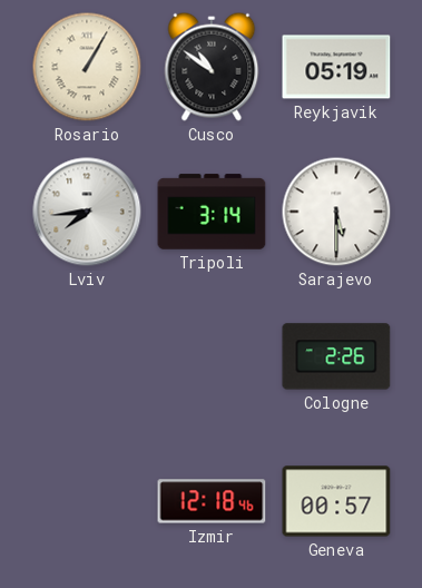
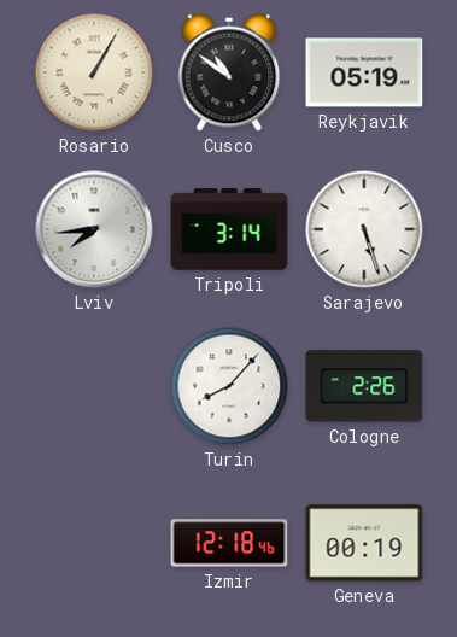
Sarajevo: 5:30 -> 5:27 (364, 229)
Turin: none -> 8:07 (229, 386)
Geneva: 00:57 -> 00:19 (364, 543)
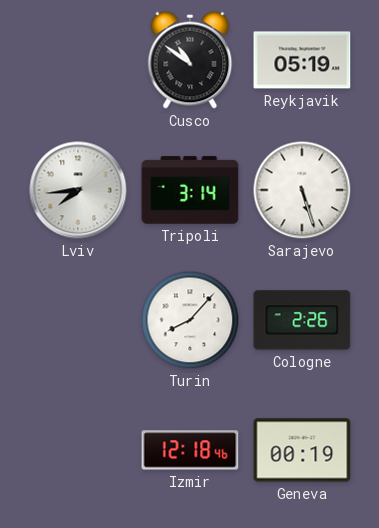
Rosario: 1:05 -> none (94, 72)
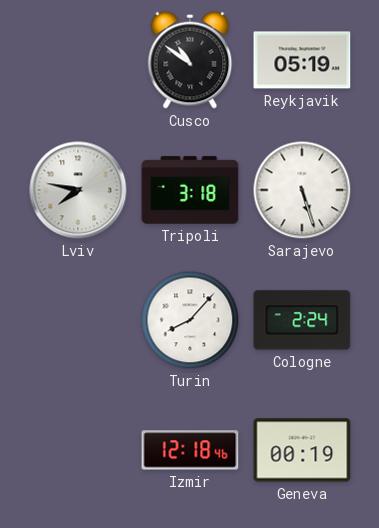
Lviv: 7:44 -> 7:47 (78, 190)
Tripoli: 3:14 -> 3:18 (190, 190)
Cologne: 2:26 -> 2:24 (302, 320)
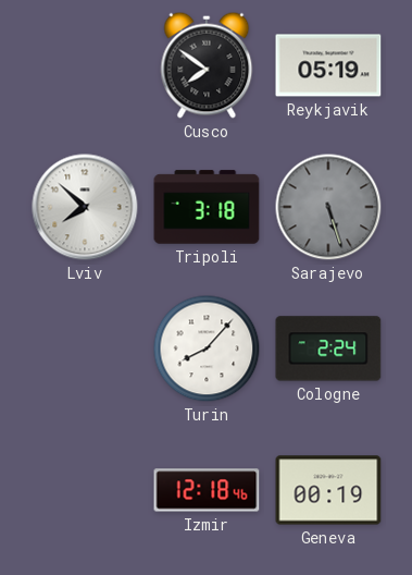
Cusco: 10:51 -> 7:51 (207, 65)
Lviv: 7:47 -> 7:52 (85, 207)
Sarajevo dial: white -> grey (328, 207)
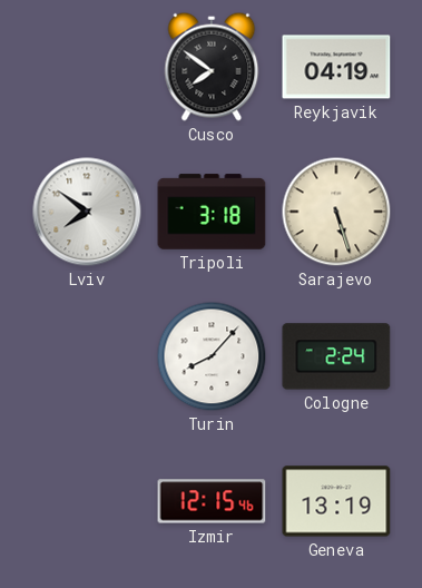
Reykjavik: 05:19 -> 04:19 (336, 67)
Lviv: 7:52 -> 7:51 (87, 212)
Sarajevo dial: grey -> cream (336, 212)
Izmir: 12:18 -> 12:15 (212, 501)
Geneva: 00:19 -> 13:19 (336, 501)
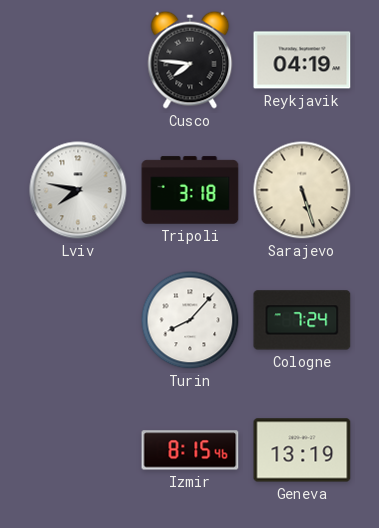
Cusco: 7:51 -> 7:46 (190, 60)
Lviv: 7:51 -> 7:47 (78, 190)
Cologne: 2:24 -> 7:24 (302, 320)
Izmir: 12:15 -> 8:15 (190, 450)
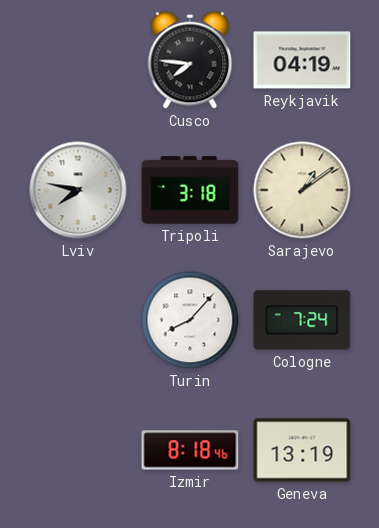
Sarajevo: 5:27 -> 1:09 (302, 190)
Izmir: 8:15 -> 8:18 (190, 450)
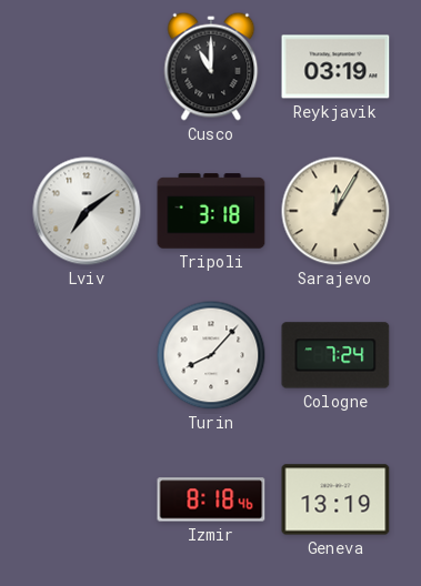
Cusco: 7:46 -> 11:00 (211, 67)
Reykjavik: 04:19 -> 03:19 (335, 67)
Lviv: 7:47 -> 7:09 (87, 211)
Sarajevo: 1:09 -> 12:05 (335, 211)
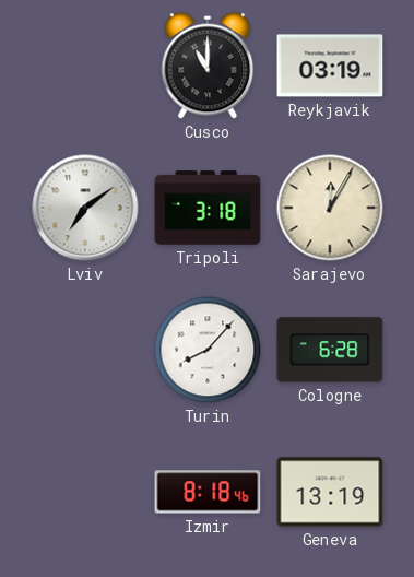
Cologne: 7:24 -> 6:28 (330, 350)
